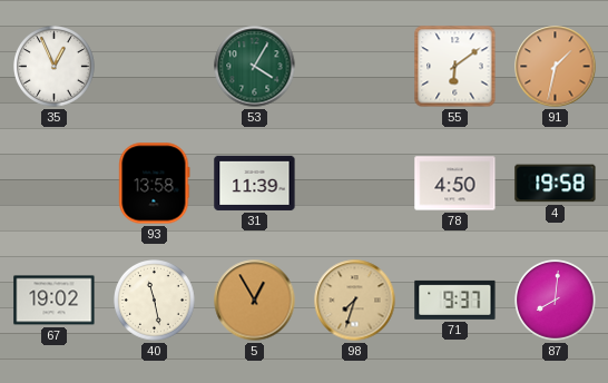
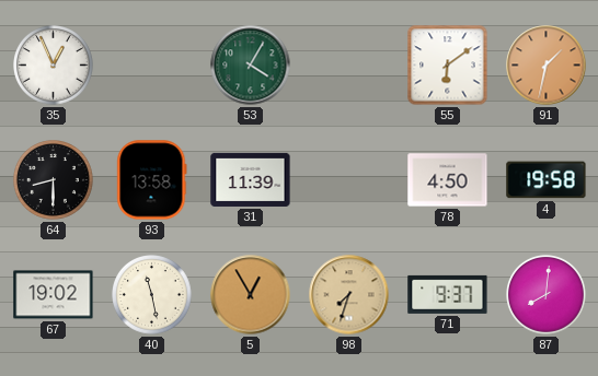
64: none -> 8:30 (54, 180)
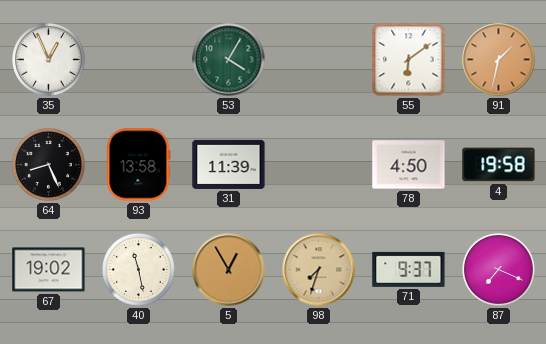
64: 8:30 -> 8:26 (49, 165)
87: 8:01 -> 7:19 (499, 270)
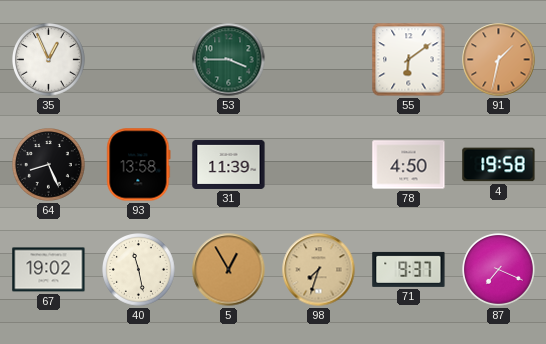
53: 4:05 -> 3:45 (229, 60)
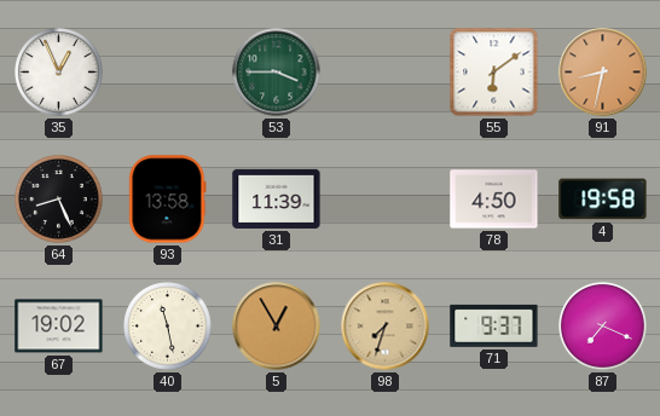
91: 1:32 -> 8:32 (603, 73)
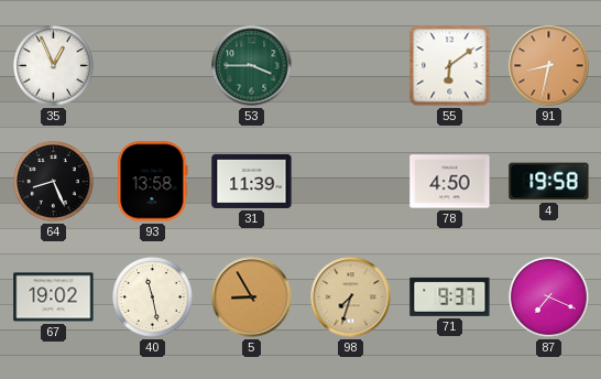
5: 12:55 -> 8:55 (252, 297)
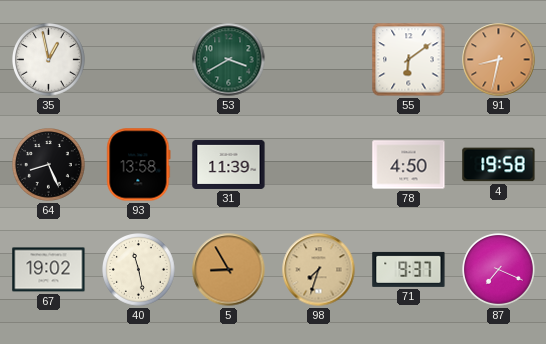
35: 12:56 -> 12:58 (49, 60)
53: 3:45 -> 3:40 (229, 60)
